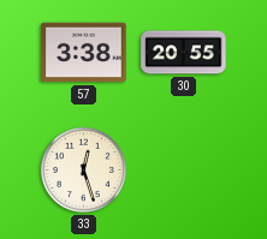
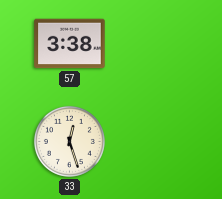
30: 20:55 -> none (184, 53)
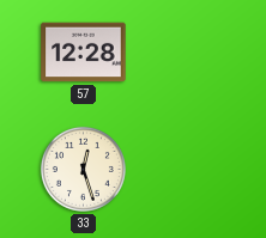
57: 3:38 -> 12:28 (84, 53)
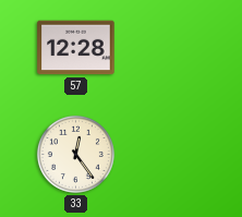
33: 12:27 -> 12:24 (75, 154)
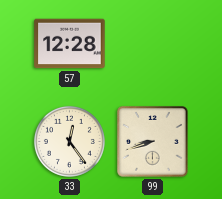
99: none -> 8:42 (153, 142)
